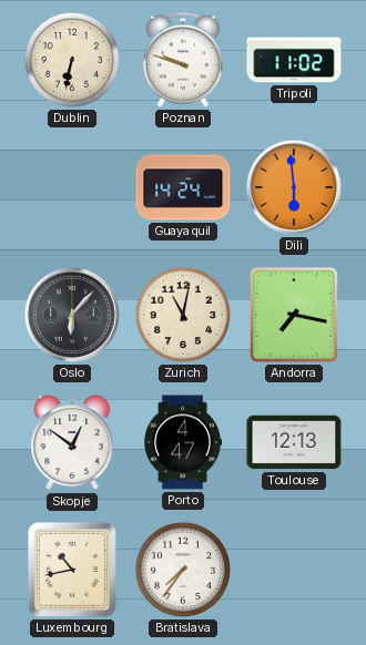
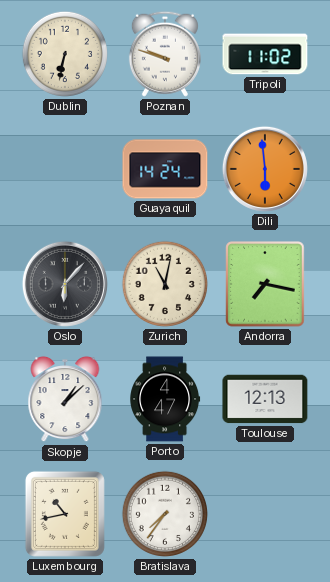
Skopje: 12:51 -> 1:08 (65, 399)
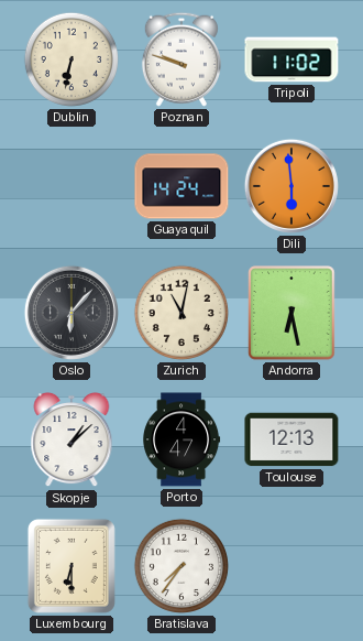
Andorra: 7:17 -> 6:28 (291, 313)
Luxembourg: 10:43 -> 6:30 (71, 566)
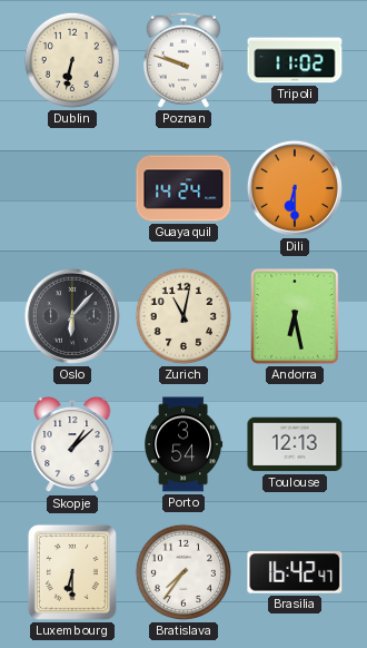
Dili: 5:59 -> 6:30 (295, 188)
Porto: 4:47 -> 3:54 (183, 444)
Brasilia: none -> 16:42 (295, 572)
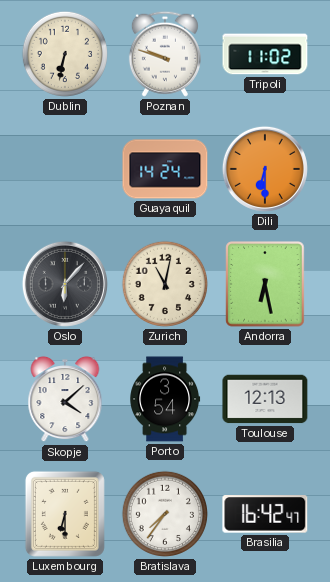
Skopje: 1:08 -> 4:08 (65, 399)
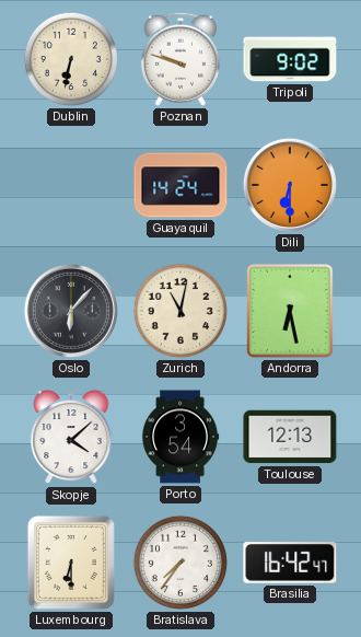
Tripoli: 11:02 -> 9:02 (290, 59)
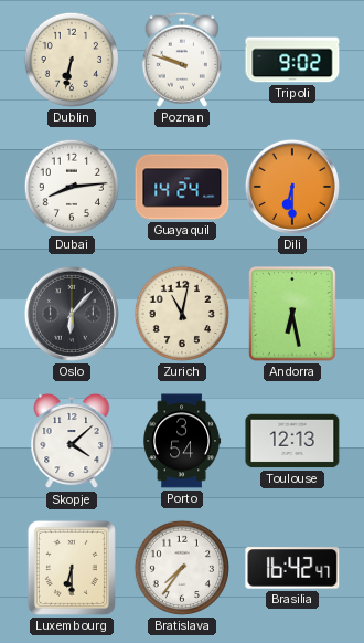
Dubai: none -> 8:14 (72, 187)
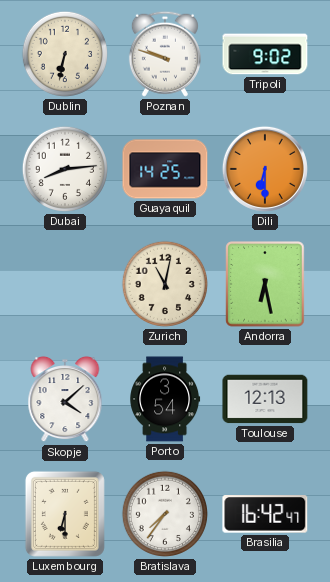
Guayaquil: 14:24 -> 14:25 (165, 169)
Oslo: 6:07 -> none (72, 314)
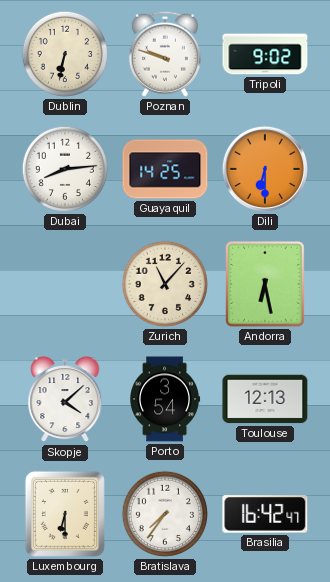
Zurich: 11:02 -> 11:07 (165, 284)
